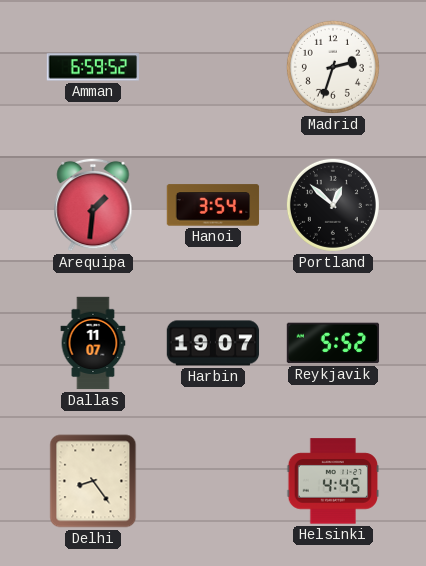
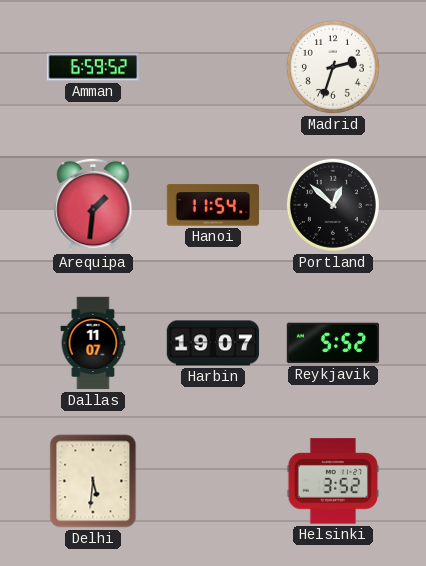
Hanoi: 3:54 -> 11:54 (213, 205)
Delhi: 8:24 -> 5:31 (93, 481)
Helsinki: 4:45 -> 3:52 (333, 481)
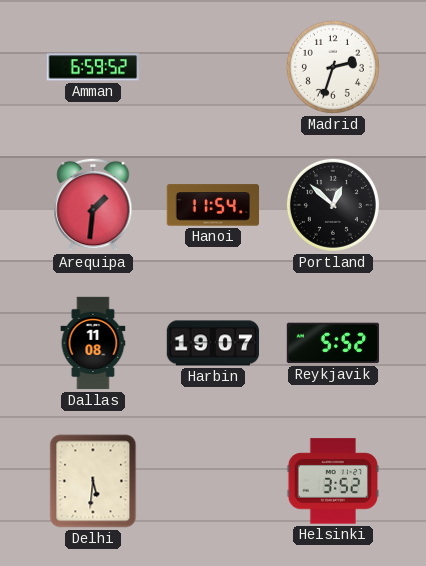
Dallas: 11:07 -> 11:08 (93, 343)
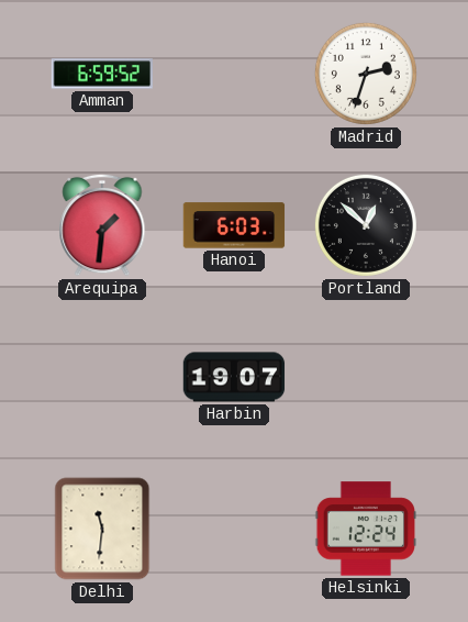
Hanoi: 11:54 -> 6:03 (234, 225)
Dallas: 11:08 -> none (93, 343)
Reykjavik: 5:52 -> none (333, 343)
Delhi: 5:31 -> 11:31 (102, 529)
Helsinki: 3:52 -> 12:24 (366, 529)
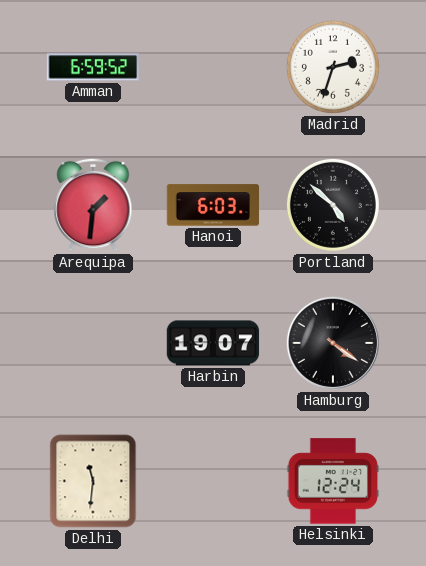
Portland: 12:52 -> 4:52 (333, 205)
Hamburg: none -> 4:21 (333, 343)
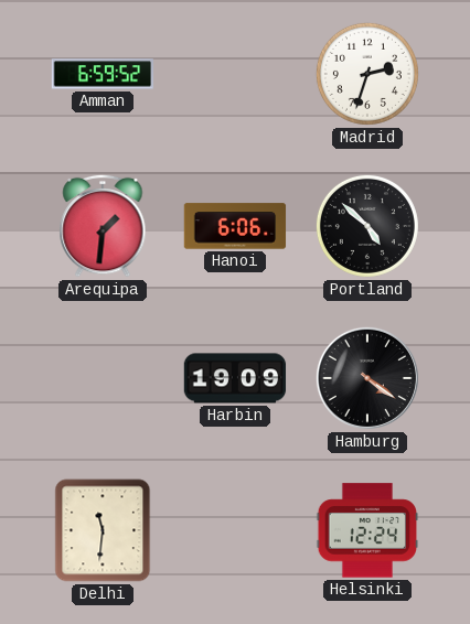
Hanoi: 6:03 -> 6:06 (235, 226)
Harbin: 19:07 -> 19:09 (235, 378)
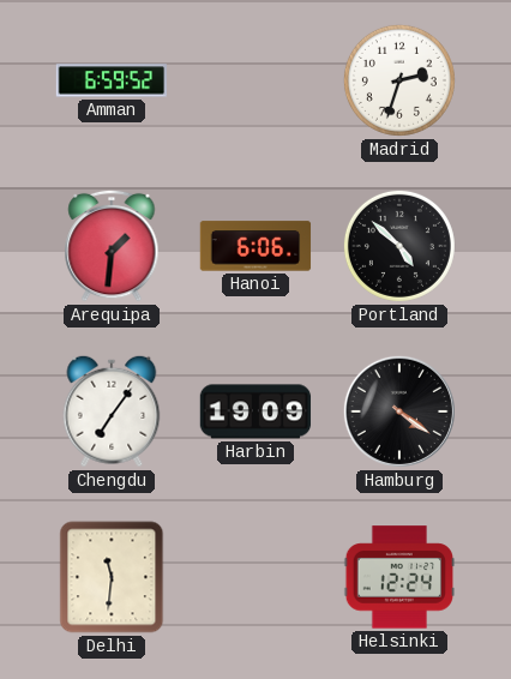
Chengdu: none -> 7:06 (112, 411)
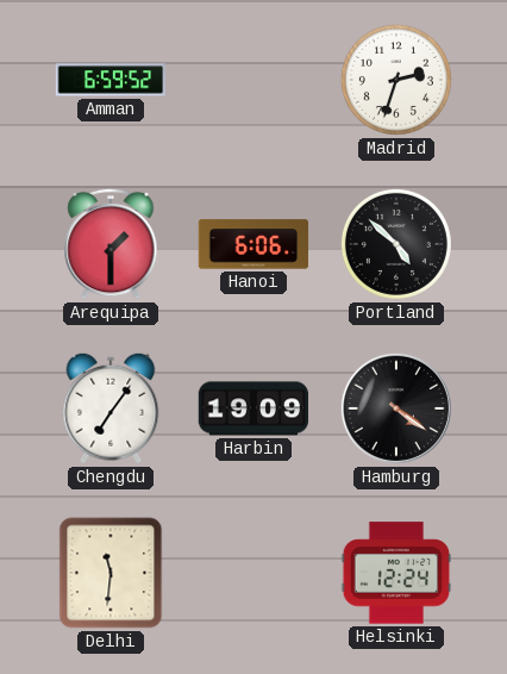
Arequipa: 1:31 -> 1:30 (111, 244)
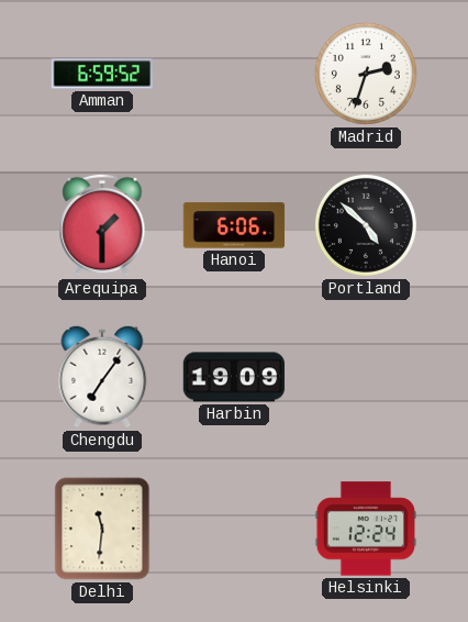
Hamburg: 4:21 -> none (396, 408)
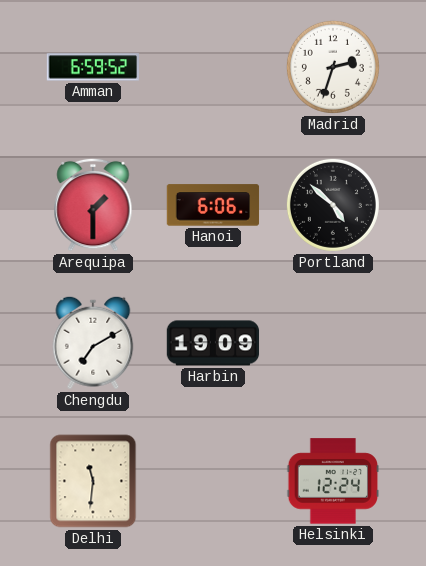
Chengdu: 7:06 -> 7:10 (93, 343)
